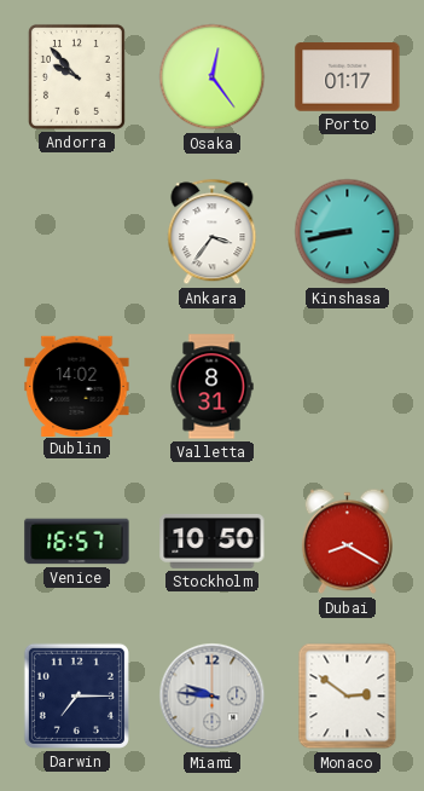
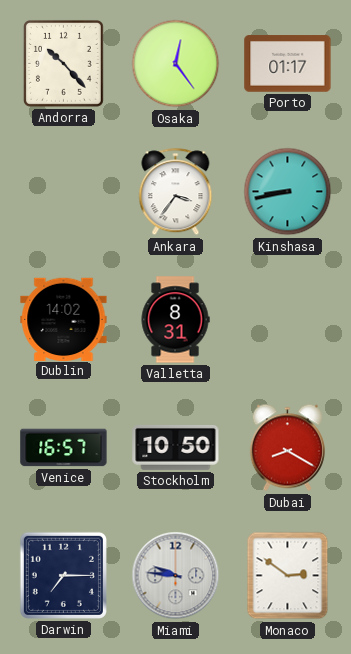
Andorra: 9:53 -> 10:23 (63, 63)
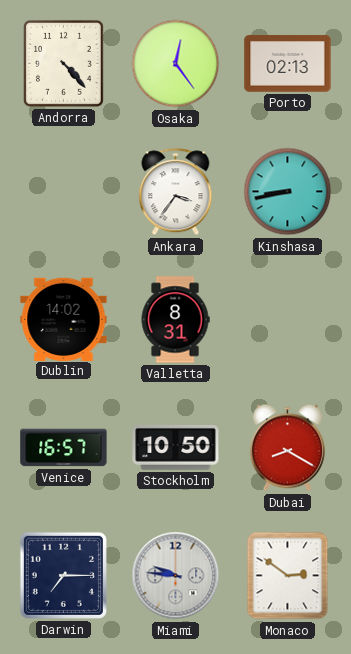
Andorra: 10:23 -> 4:23 (63, 63)
Porto: 01:17 -> 02:13 (288, 64)
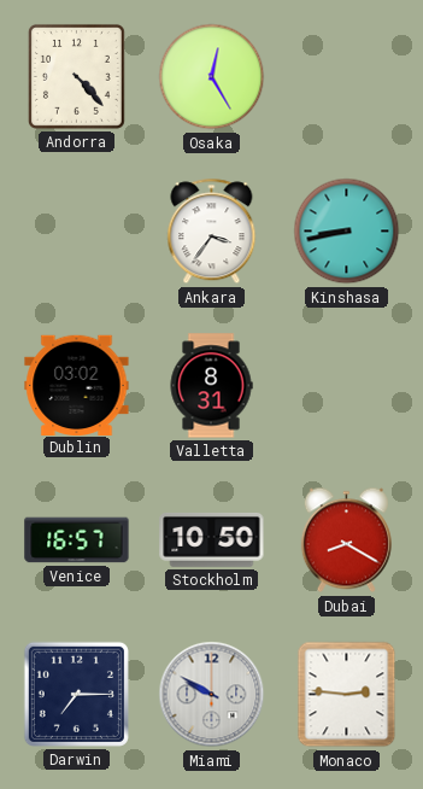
Osaka: 12:24 -> 12:25 (212, 77)
Porto: 02:13 -> none (288, 64)
Dublin: 14:02 -> 03:02 (77, 385)
Miami: 9:46 -> 9:50 (212, 695)
Monaco: 2:51 -> 2:46 (347, 695)
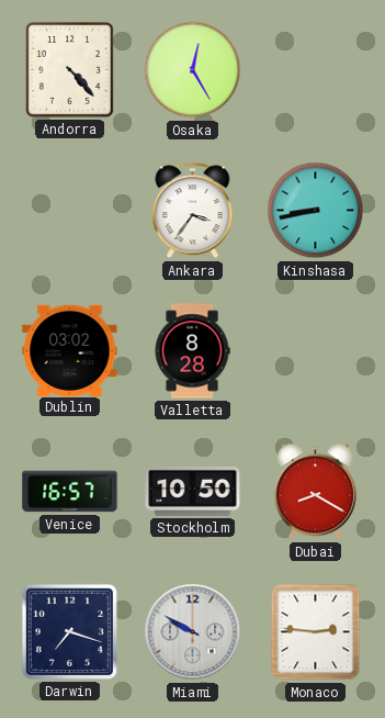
Valletta: 8:31 -> 8:28 (192, 351)
Darwin: 7:15 -> 7:18 (69, 631)
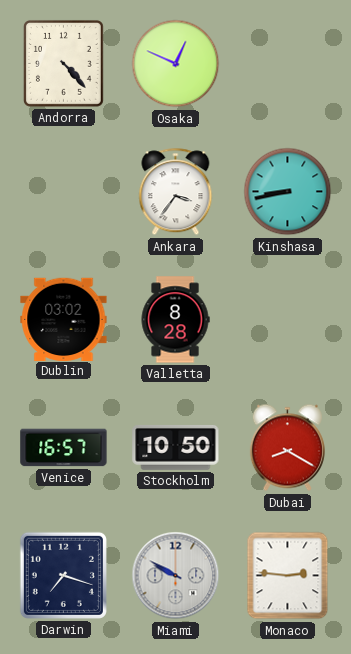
Osaka: 12:25 -> 12:49 (176, 64)
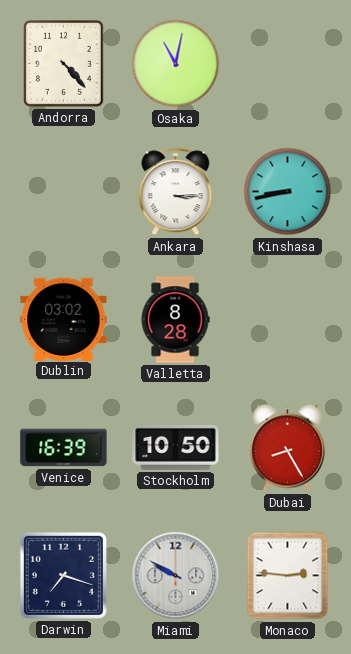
Osaka: 12:49 -> 11:02 (176, 64)
Ankara: 3:36 -> 3:15 (176, 192)
Venice: 16:57 -> 16:39 (64, 448)
Dubai: 8:20 -> 8:25 (287, 448)
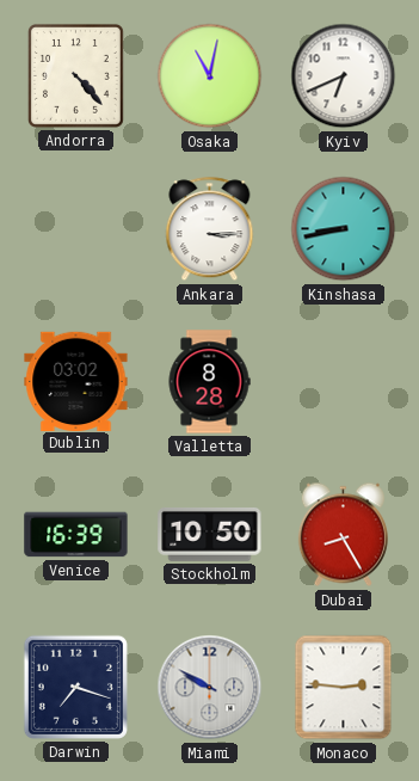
Kyiv: none -> 6:41 (344, 76)
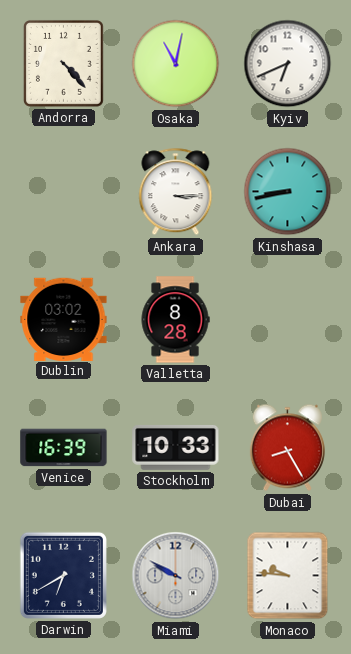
Stockholm: 10:50 -> 10:33 (176, 447)
Darwin: 7:18 -> 6:40 (63, 575)
Monaco: 2:46 -> 9:46 (288, 576)
